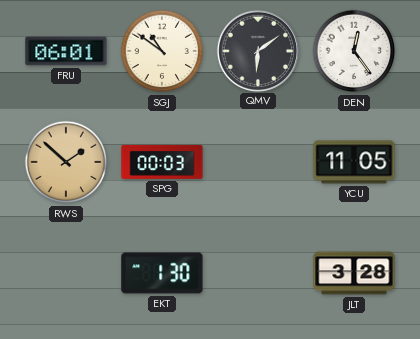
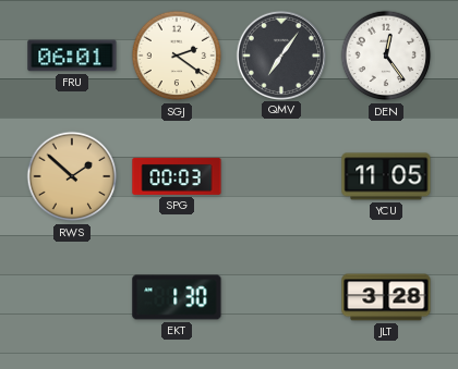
SGJ: 10:51 -> 2:21 (177, 56)
QMV: 6:09 -> 7:06 (280, 54)
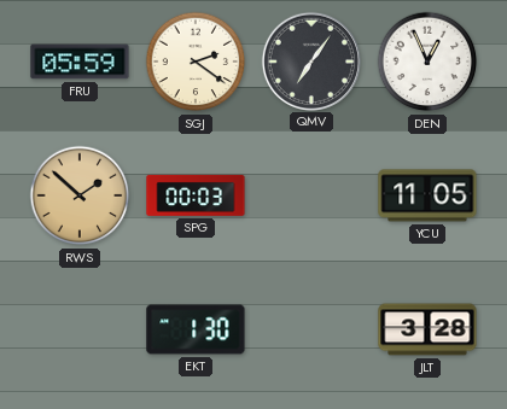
FRU: 06:01 -> 05:59 (80, 62)
DEN: 12:24 -> 12:56 (427, 62)
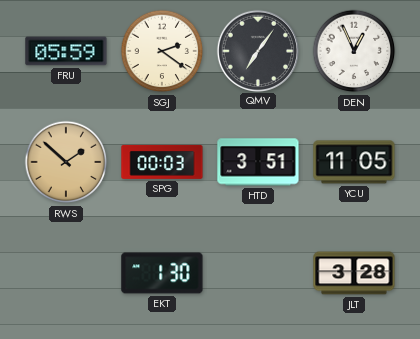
HTD: none -> 3:51 (258, 162)
